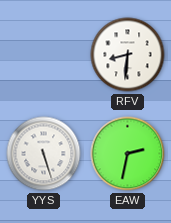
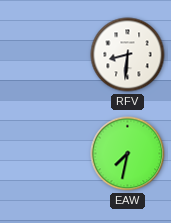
YYS: 5:27 -> none (44, 154)
EAW: 2:32 -> 7:32 (128, 154)
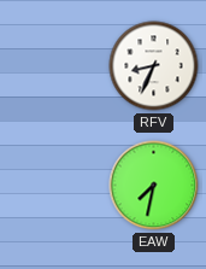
RFV: 8:31 -> 8:34 (154, 66)
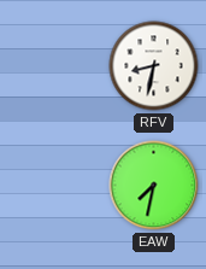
RFV: 8:34 -> 8:32 (154, 66)
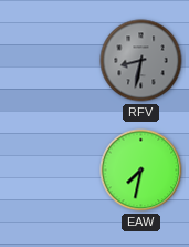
RFV dial: white -> grey (141, 61)
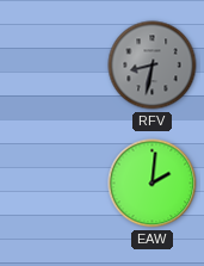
EAW: 7:32 -> 2:01 (153, 184)
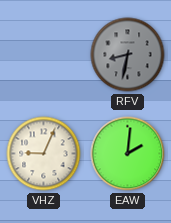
VHZ: none -> 9:04 (44, 154)
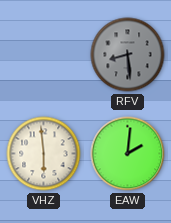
RFV: 8:32 -> 8:29 (128, 55)
VHZ: 9:04 -> 5:59 (44, 154)
